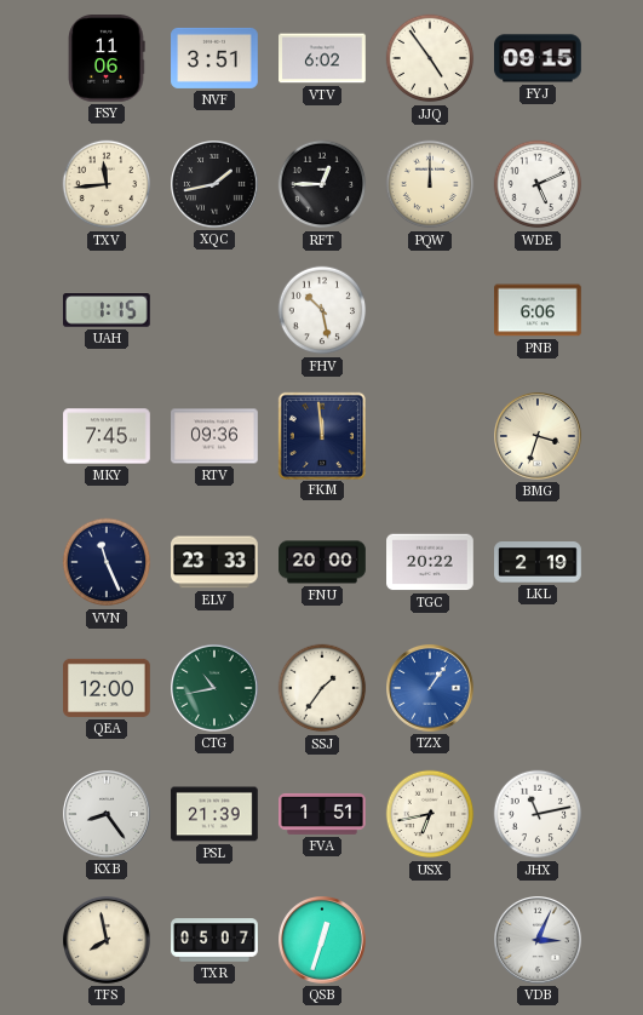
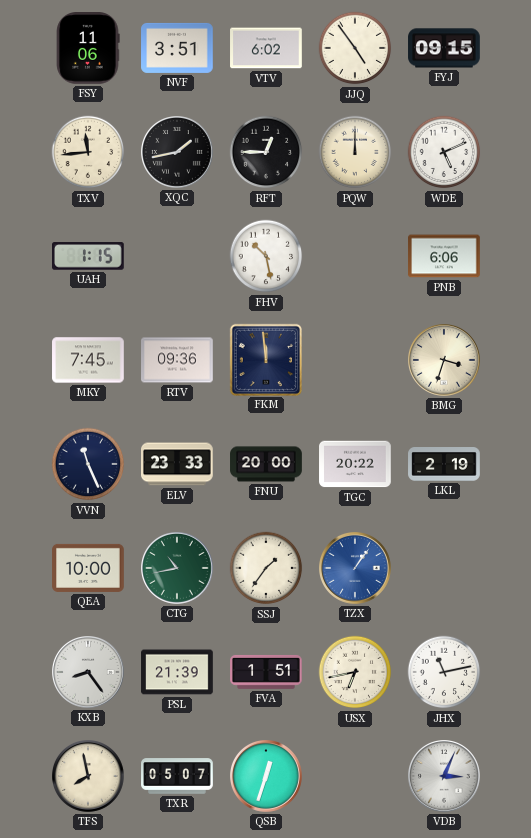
QEA: 12:00 -> 10:00 (88, 568)
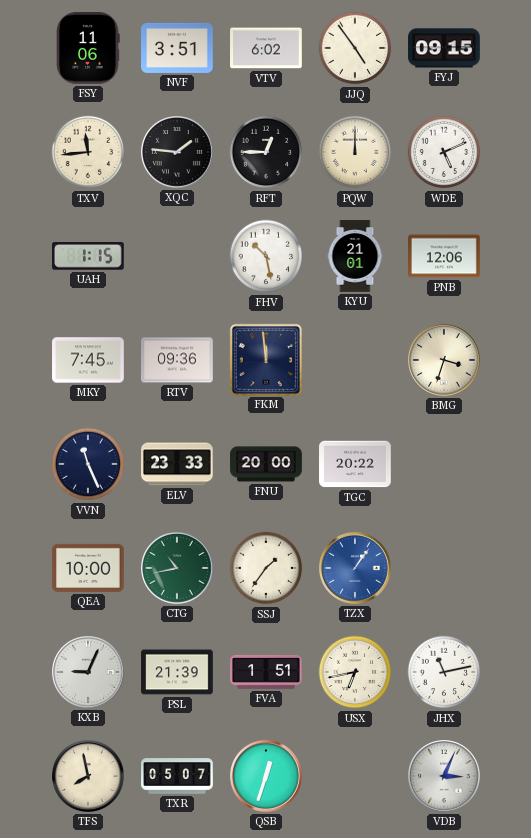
XQC: 1:43 -> 1:46 (178, 153)
KYU: none -> 21:01 (355, 256)
PNB: 6:06 -> 12:06 (444, 256)
LKL: 2:19 -> none (444, 465)
KXB: 8:24 -> 9:04 (89, 673)
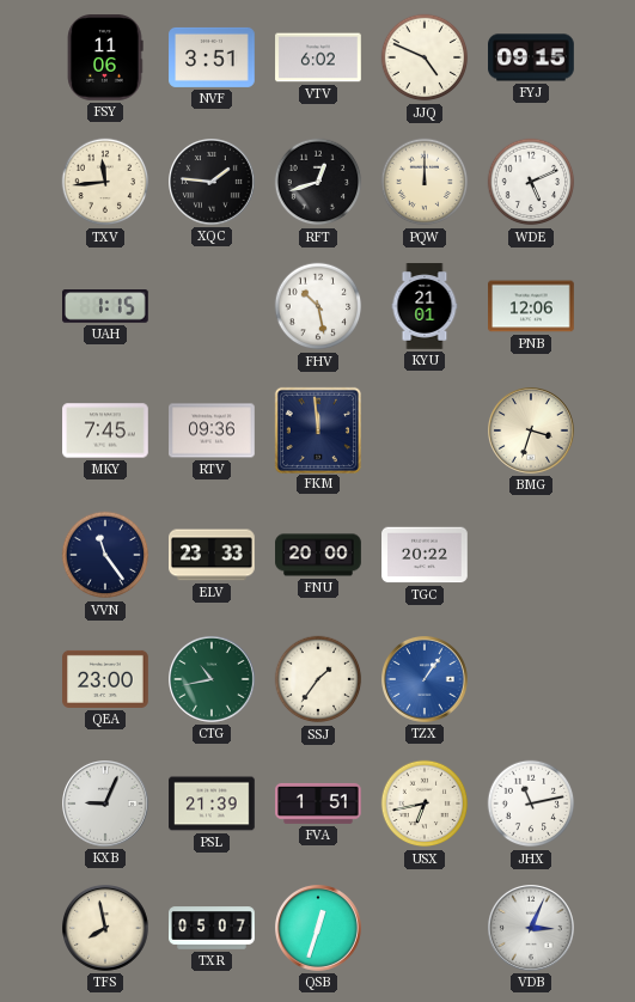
JJQ: 4:54 -> 4:49 (425, 57)
RFT: 12:45 -> 12:42 (318, 182)
VVN: 11:26 -> 11:24 (105, 555)
QEA: 10:00 -> 23:00 (105, 679)
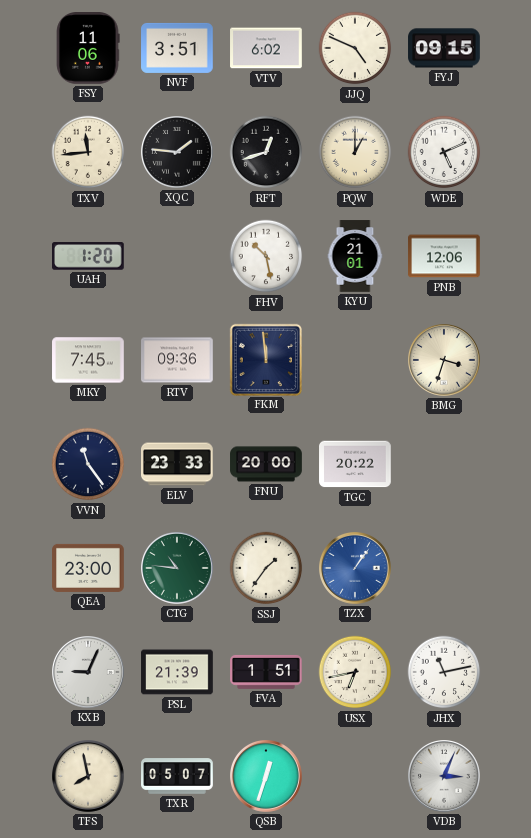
PQW: 12:00 -> 1:00 (355, 152)
UAH: 1:15 -> 1:20 (89, 256)
CTG: 10:43 -> 10:46 (178, 569)
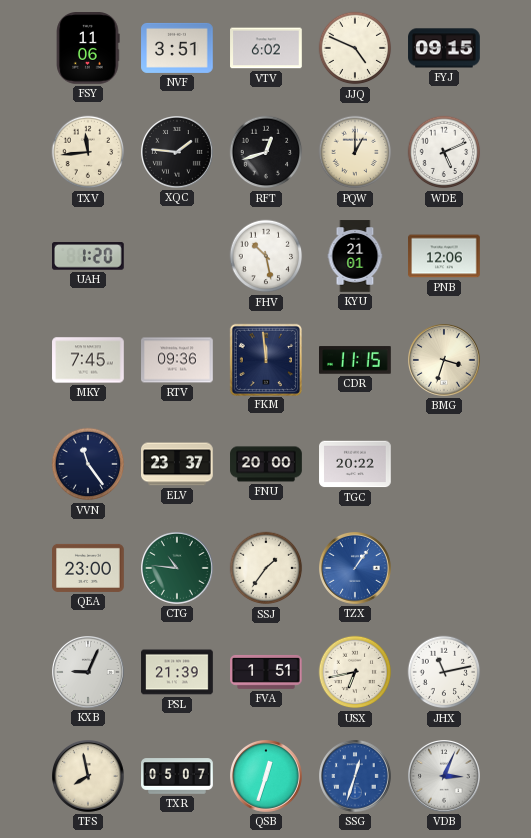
CDR: none -> 11:15 (355, 360)
ELV: 23:33 -> 23:37 (177, 464)
SSG: none -> 12:33 (356, 777)
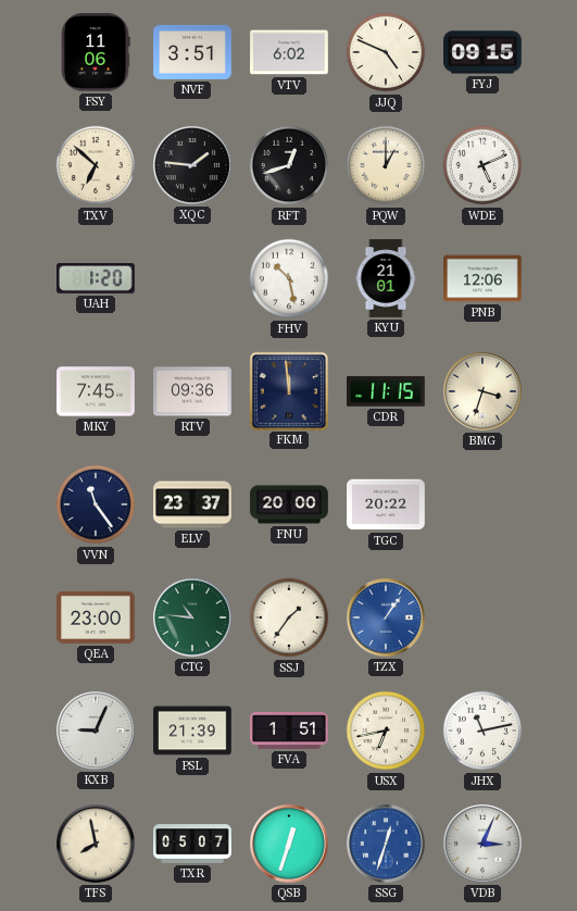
TXV: 11:44 -> 6:52 (96, 165)
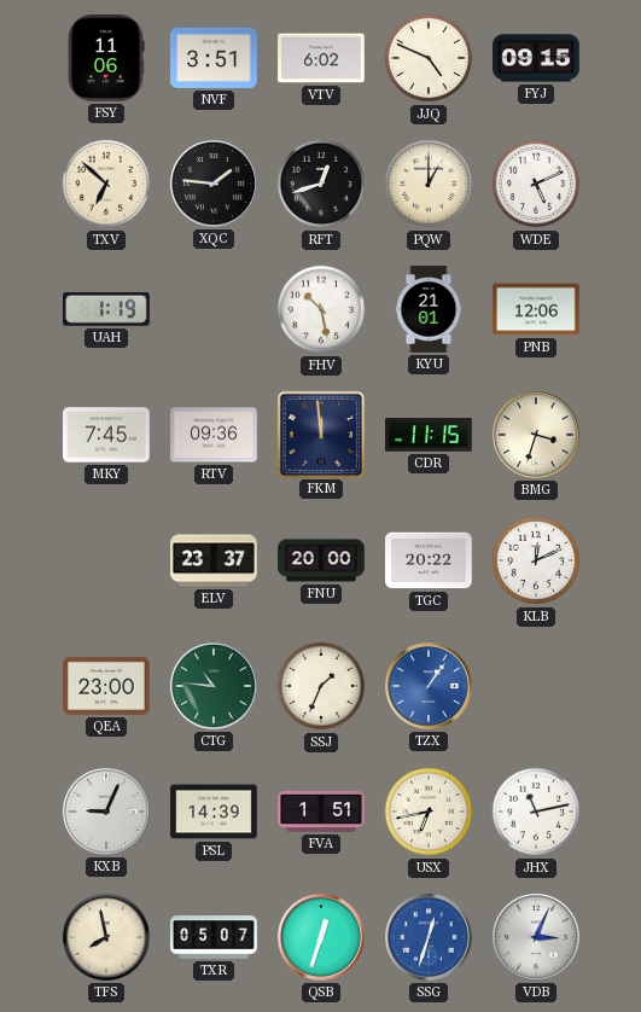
UAH: 1:20 -> 1:19 (107, 309)
VVN: 11:24 -> none (96, 504)
KLB: none -> 12:11 (536, 560)
SSJ: 1:36 -> 1:34 (321, 686)
PSL: 21:39 -> 14:39 (214, 812)
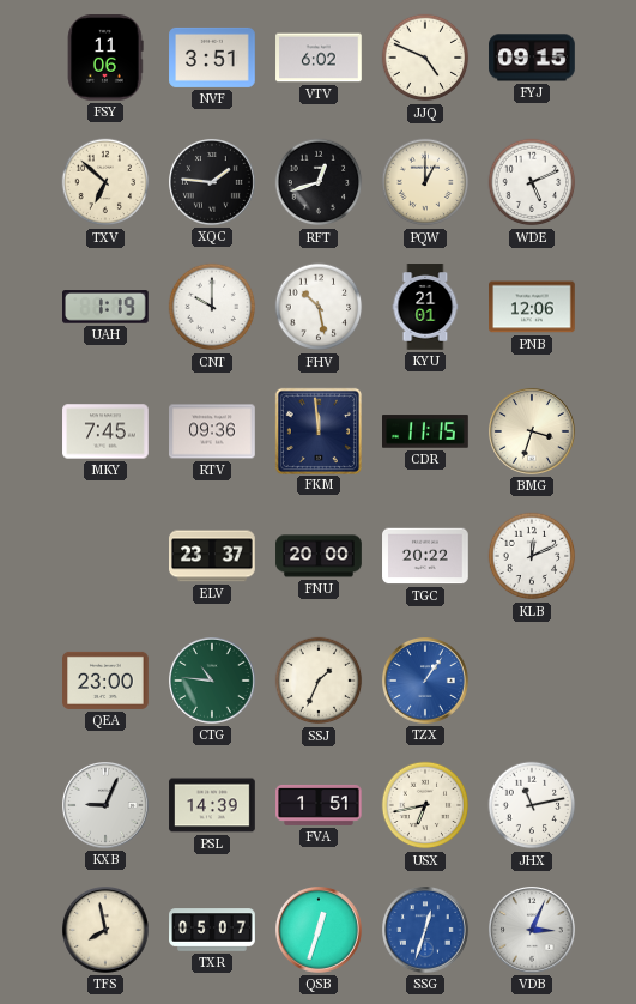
CNT: none -> 10:00 (212, 307)
